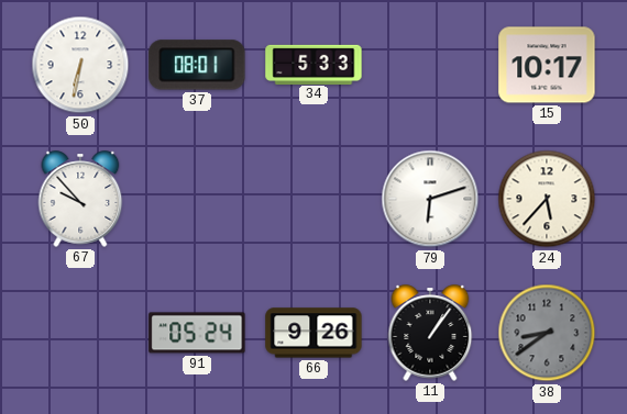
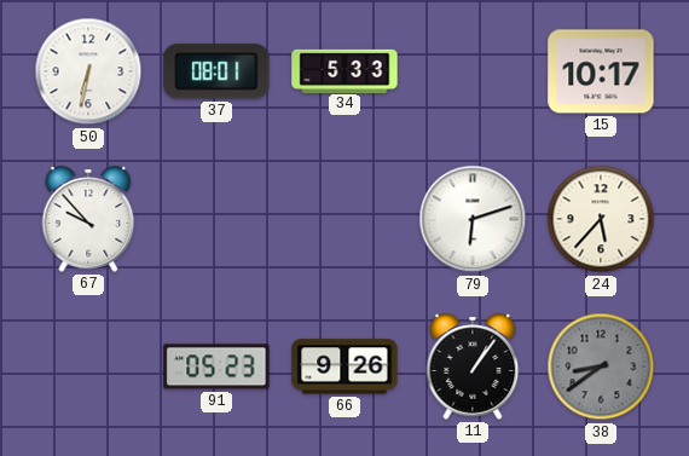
91: 05:24 -> 05:23 (216, 366)
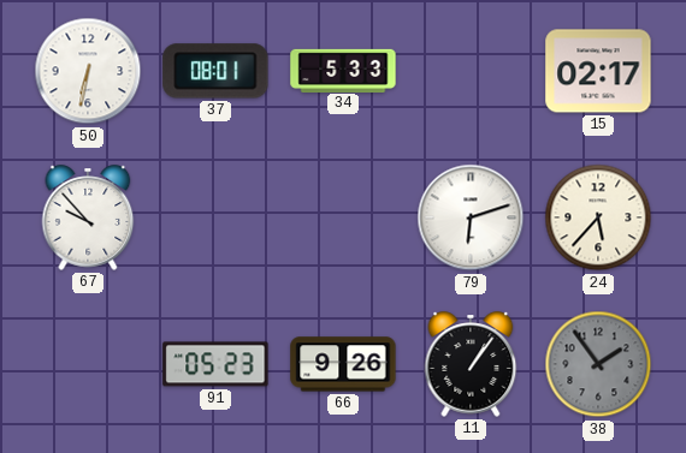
15: 10:17 -> 02:17 (598, 71)
38: 8:39 -> 1:54 (598, 364)
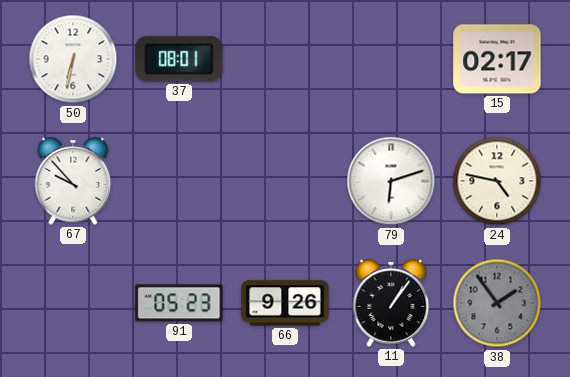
34: 5:33 -> none (343, 70)
24: 5:37 -> 4:47 (497, 181)
